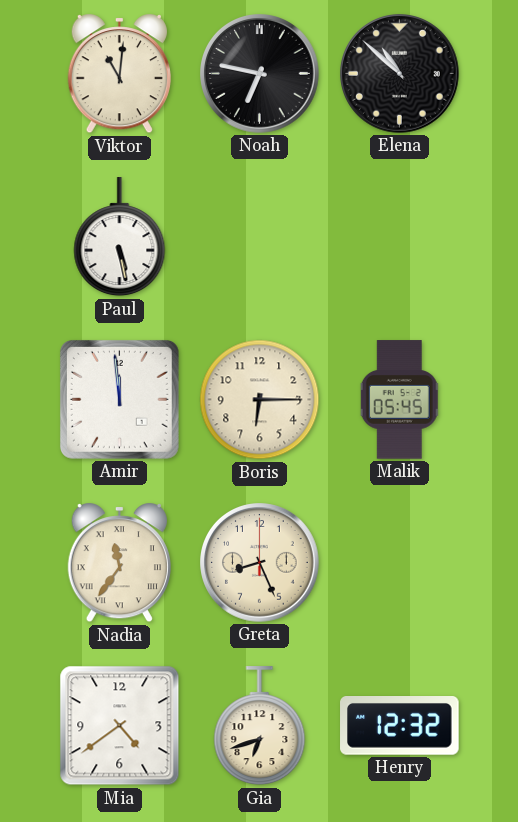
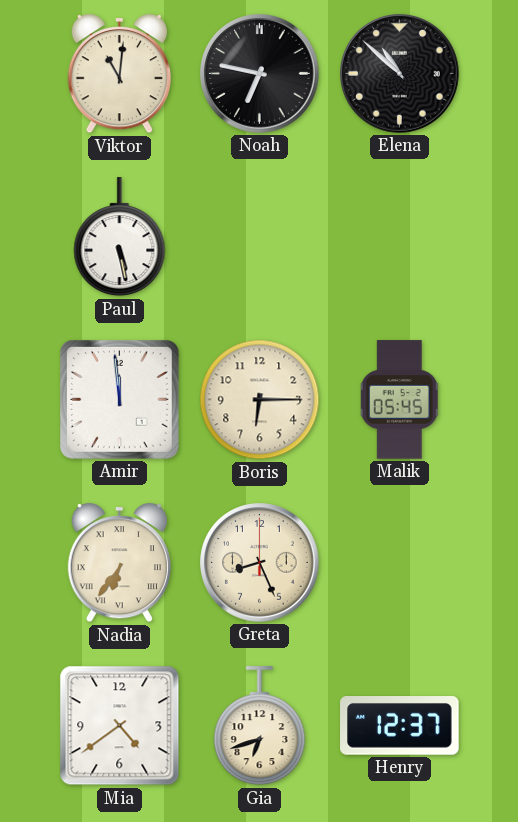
Nadia: 11:36 -> 6:36 (119, 563)
Henry: 12:32 -> 12:37 (400, 726)
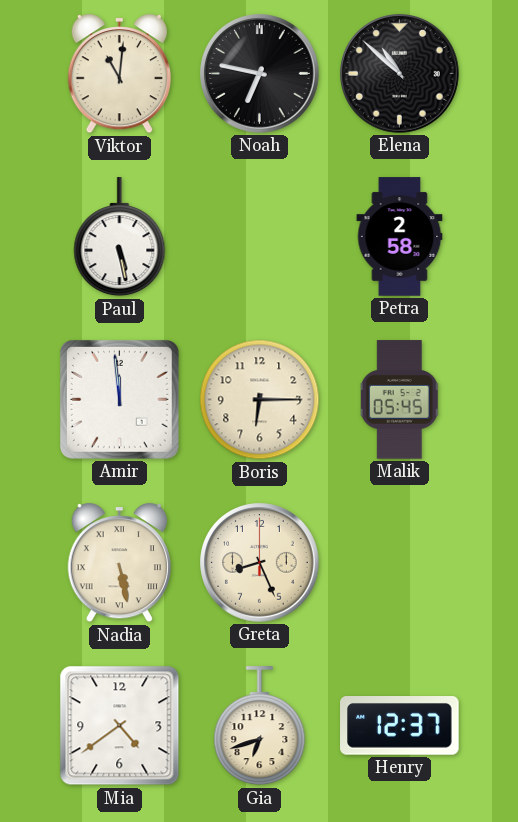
Petra: none -> 2:58 (400, 237)
Nadia: 6:36 -> 5:28 (119, 563)
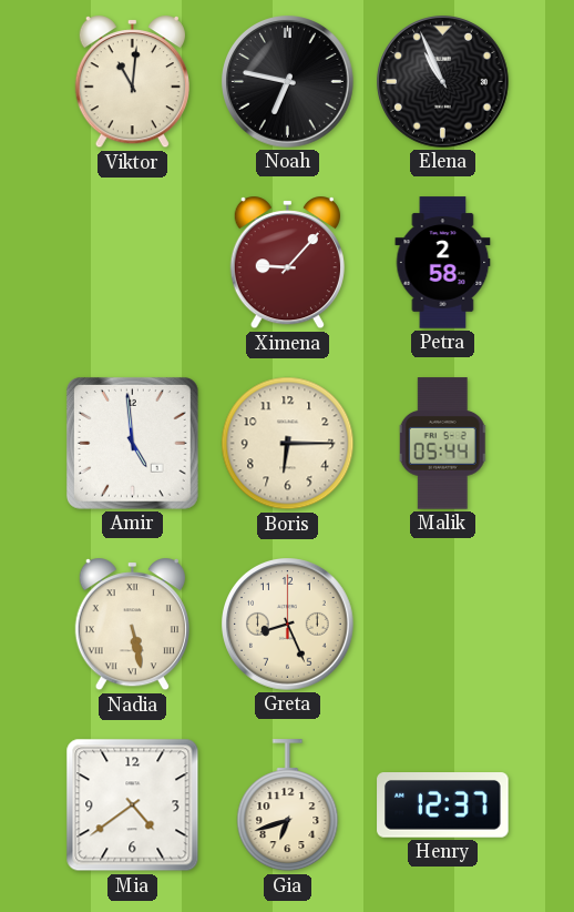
Elena: 10:52 -> 10:56 (443, 82)
Paul: 5:28 -> none (120, 237)
Ximena: none -> 9:07 (287, 263)
Amir: 11:59 -> 4:59 (132, 443)
Malik: 05:45 -> 05:44 (443, 444)
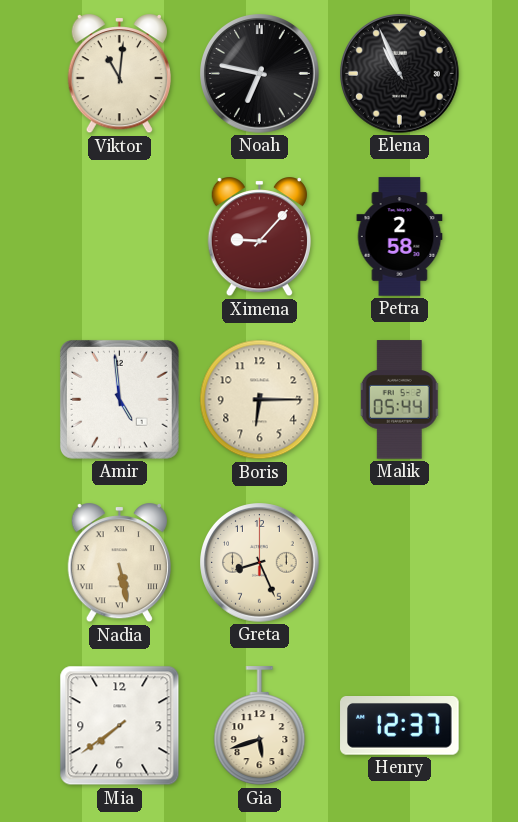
Mia: 4:39 -> 7:39 (120, 726)
Gia: 6:42 -> 5:42 (260, 726)
